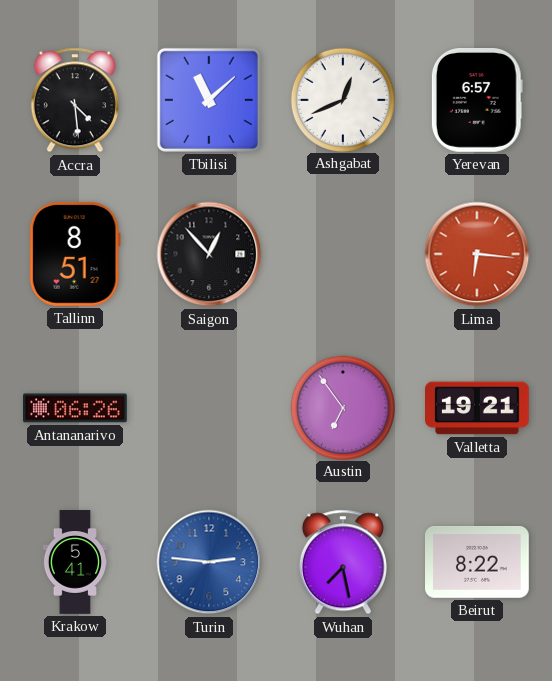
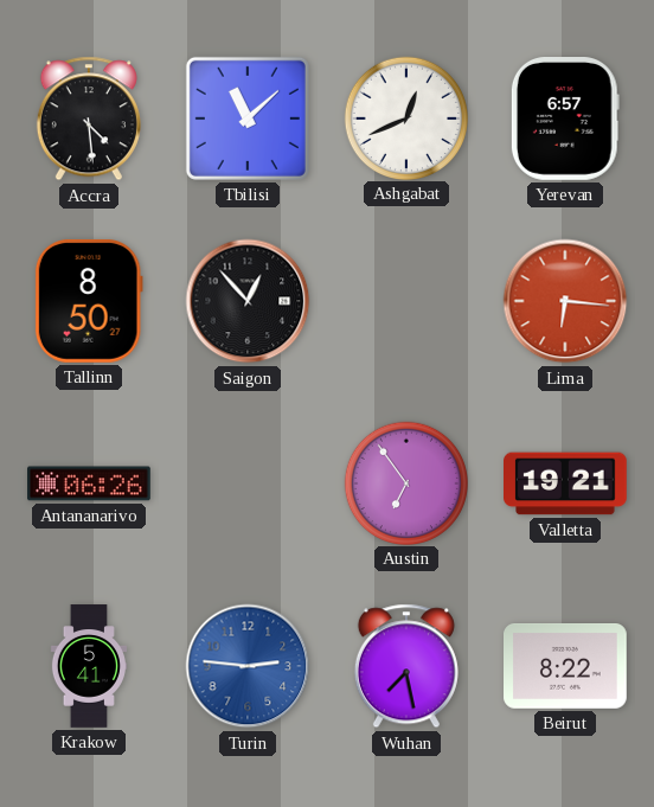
Tallinn: 8:51 -> 8:50 (89, 301)
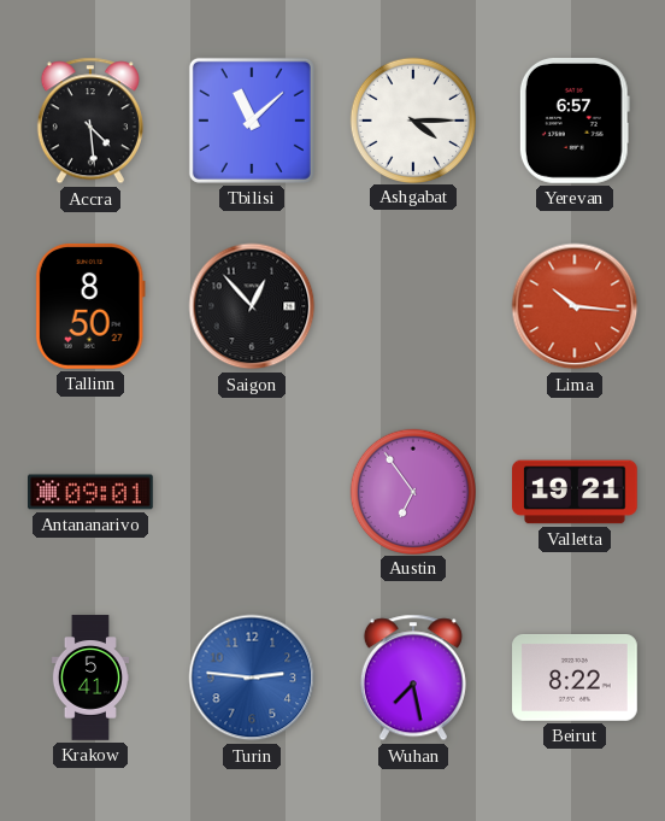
Ashgabat: 12:41 -> 4:15 (412, 119)
Lima: 6:16 -> 10:16 (575, 306)
Antananarivo: 06:26 -> 09:01 (92, 492)
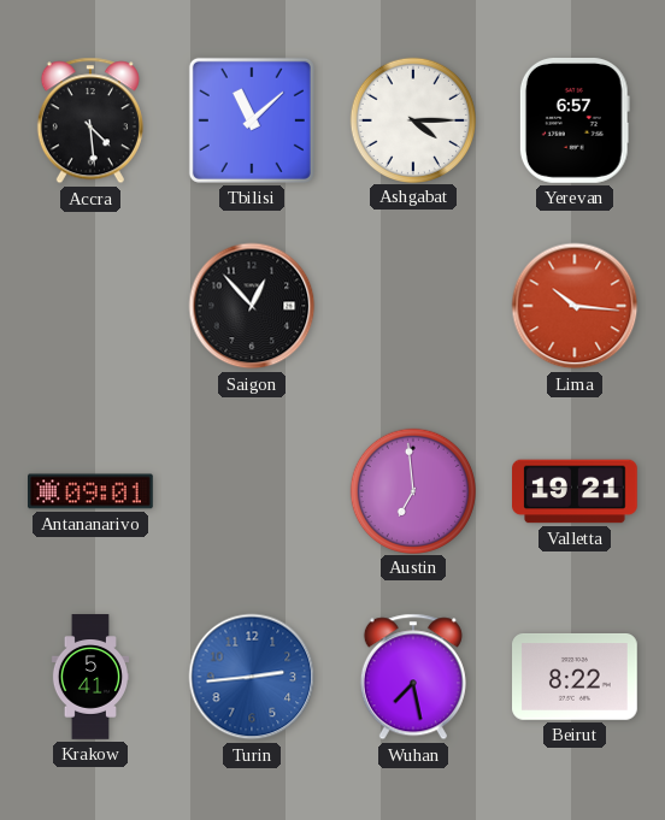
Tallinn: 8:50 -> none (90, 306)
Austin: 6:54 -> 6:59 (412, 490)
Turin: 2:46 -> 2:44 (252, 677)
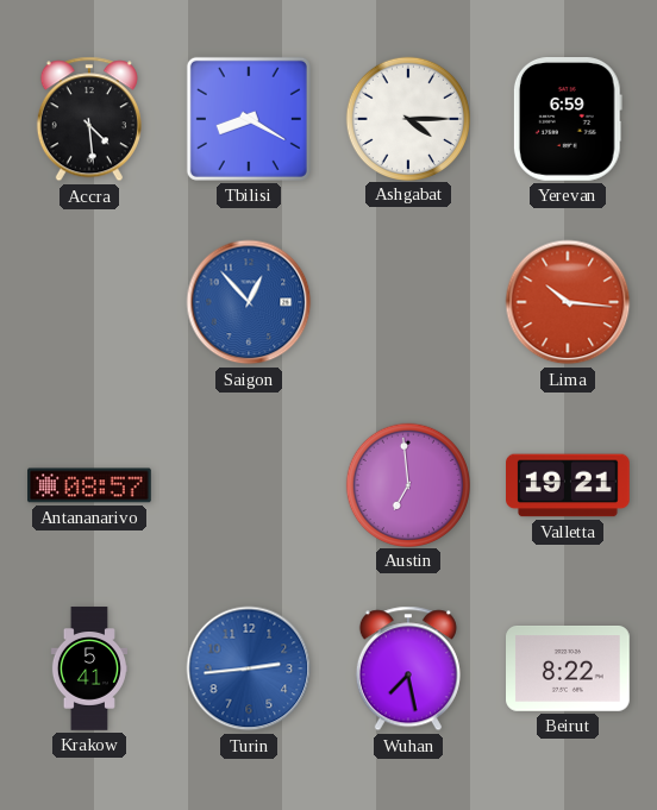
Tbilisi: 11:08 -> 8:20 (249, 119)
Yerevan: 6:57 -> 6:59 (568, 120)
Saigon dial: black -> blue (249, 302)
Antananarivo: 09:01 -> 08:57 (90, 485)
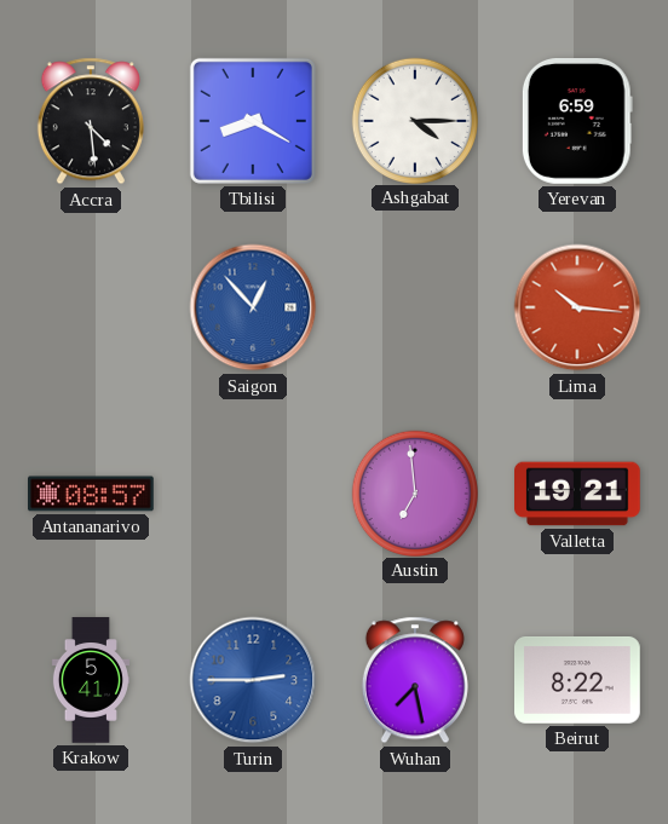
Turin: 2:44 -> 2:45 (253, 680)
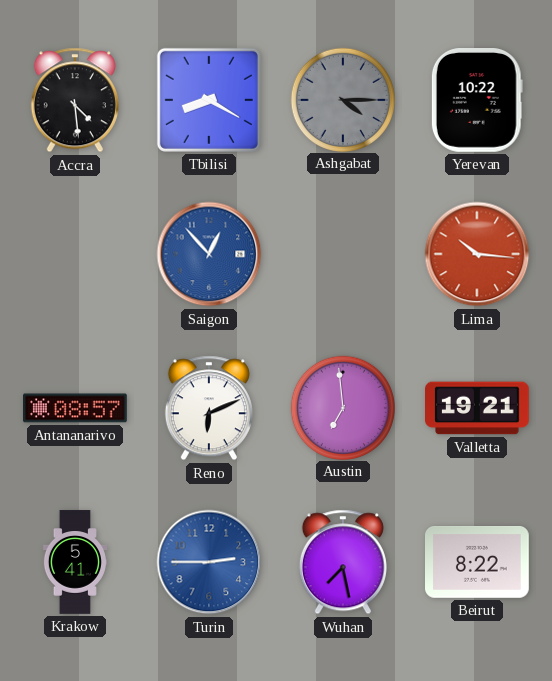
Ashgabat dial: white -> grey (342, 99)
Yerevan: 6:59 -> 10:22 (477, 101)
Reno: none -> 6:11 (209, 408)
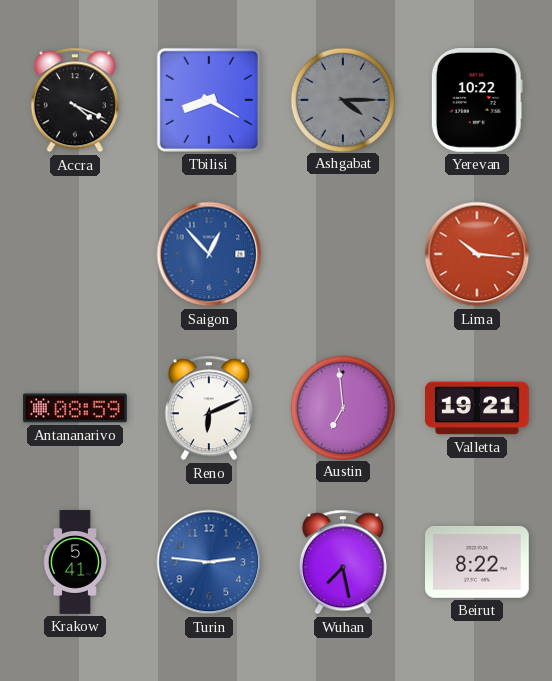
Accra: 4:29 -> 4:19 (75, 100)
Antananarivo: 08:57 -> 08:59 (76, 408)
Turin: 2:45 -> 2:46 (209, 562)
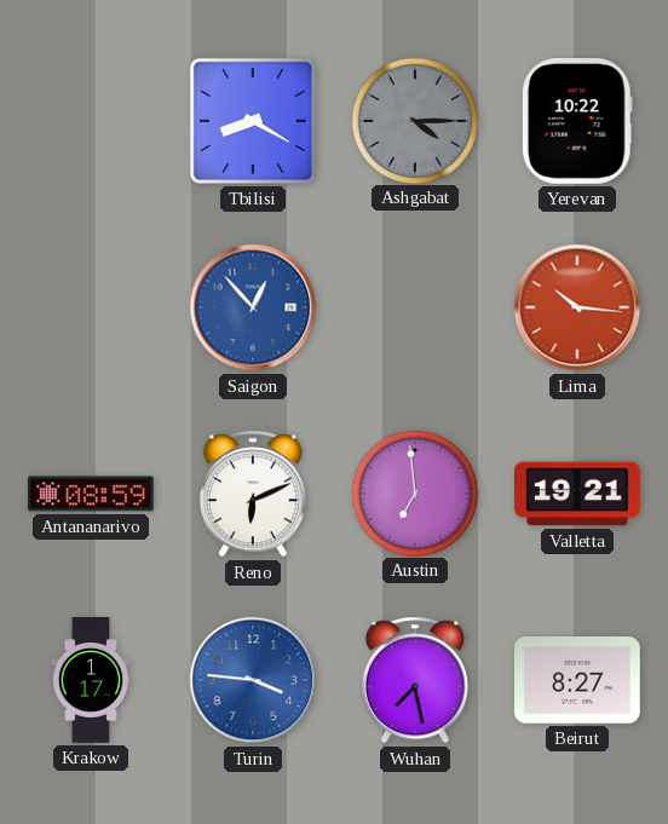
Accra: 4:19 -> none (75, 100)
Krakow: 5:41 -> 1:17 (90, 680)
Turin: 2:46 -> 3:46 (253, 680)
Beirut: 8:22 -> 8:27 (578, 681)
